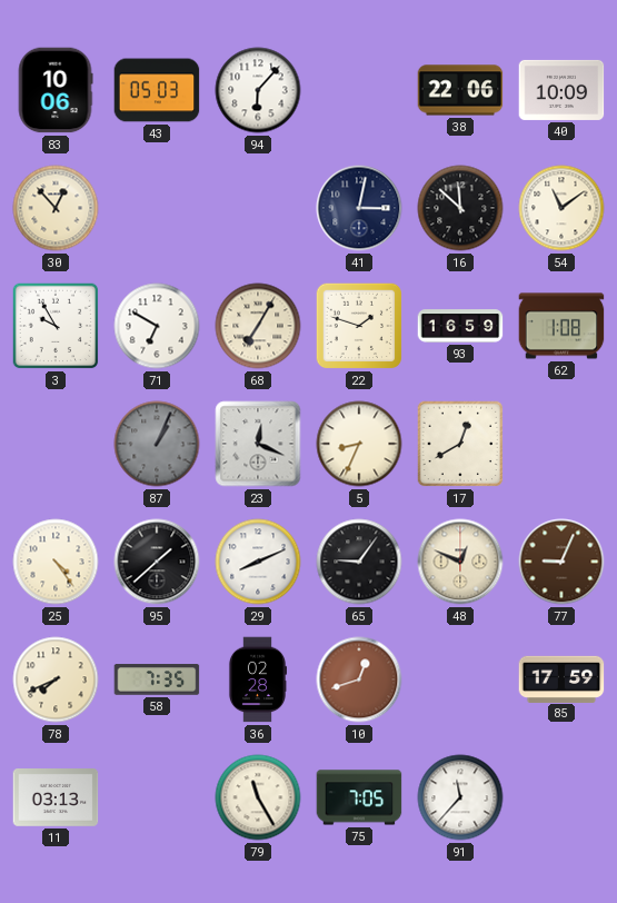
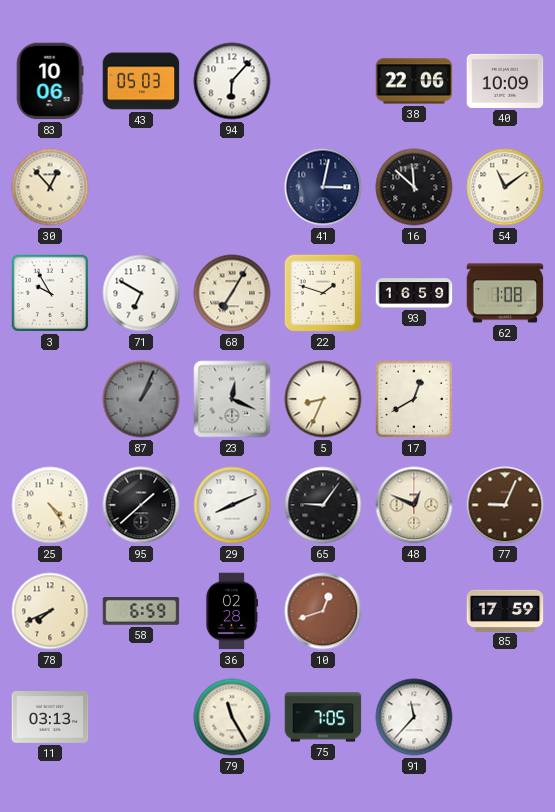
58: 7:35 -> 6:59 (141, 611)
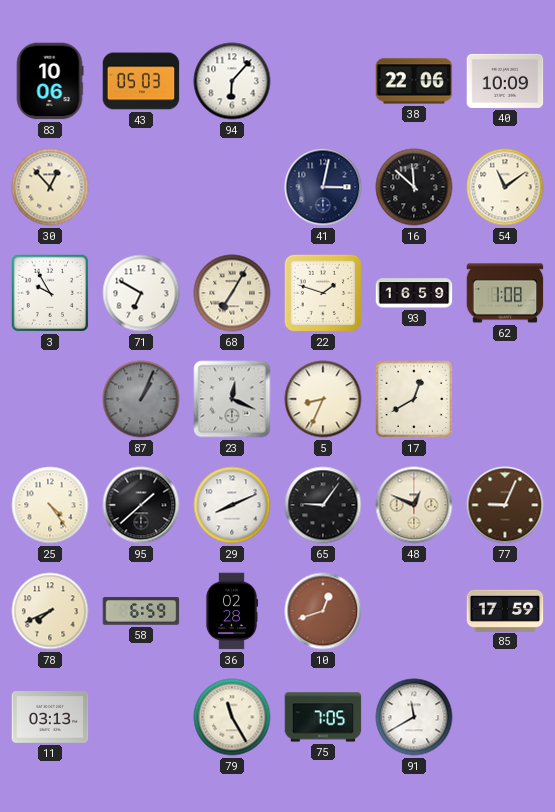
91: 11:37 -> 11:40 (414, 717)
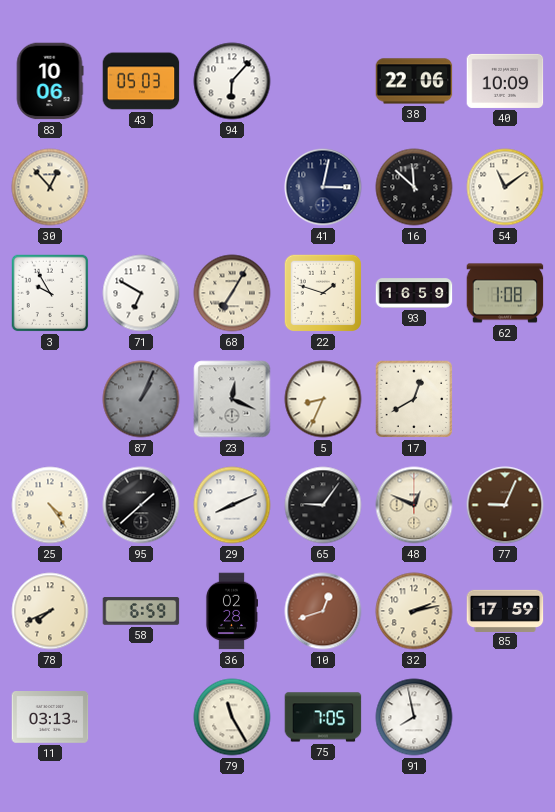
32: none -> 2:13 (414, 611)
91: 11:40 -> 7:58 (414, 717)
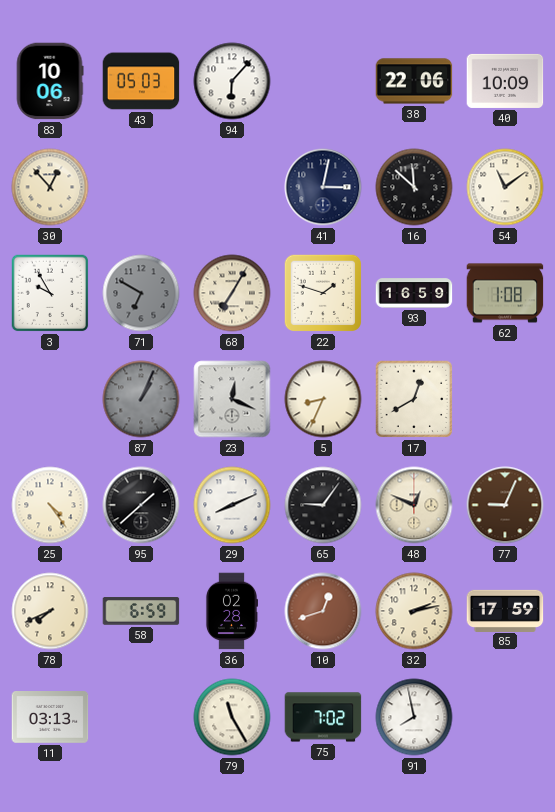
71 dial: white -> grey (141, 293)
75: 7:05 -> 7:02 (323, 717)
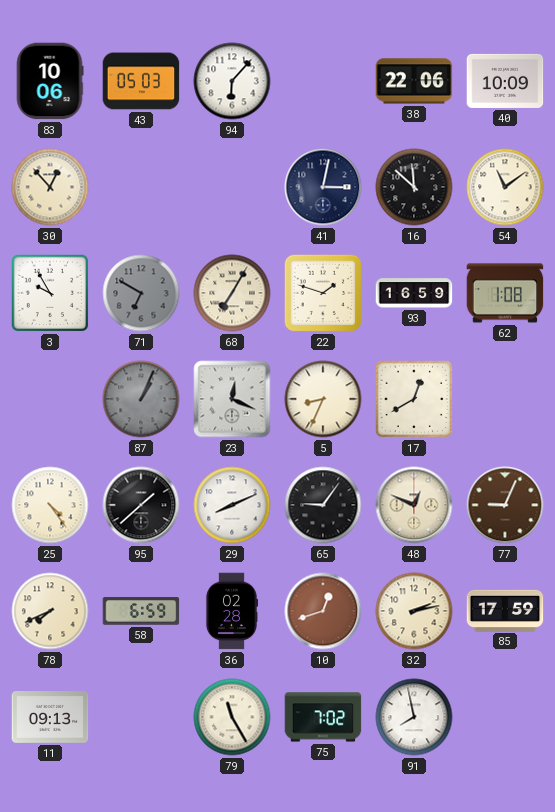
11: 03:13 -> 09:13 (50, 718)
